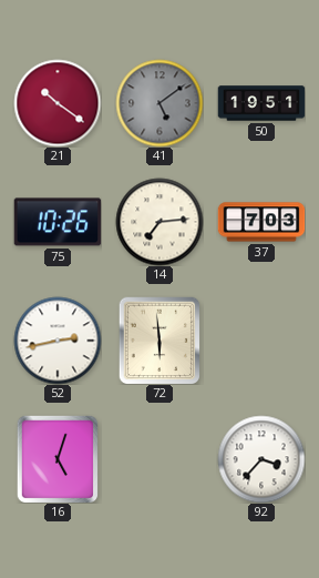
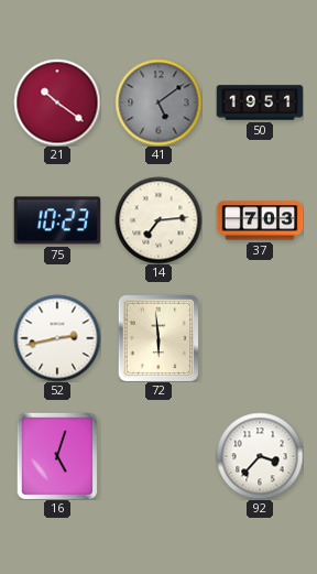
75: 10:26 -> 10:23 (57, 220)
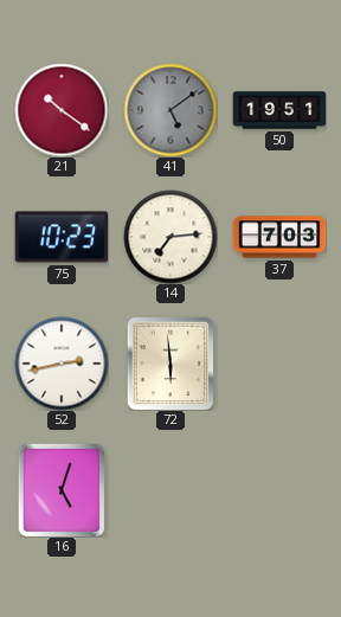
92: 3:37 -> none (260, 456)
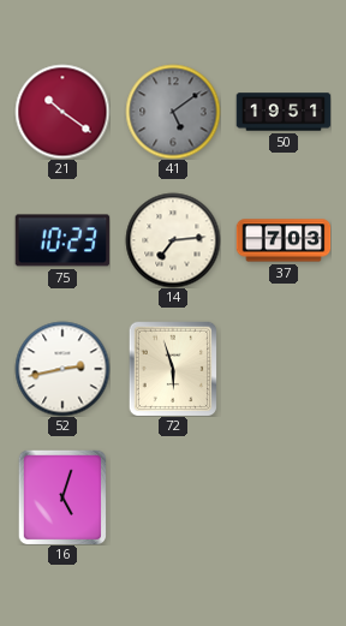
72: 5:59 -> 5:57 (173, 369)
